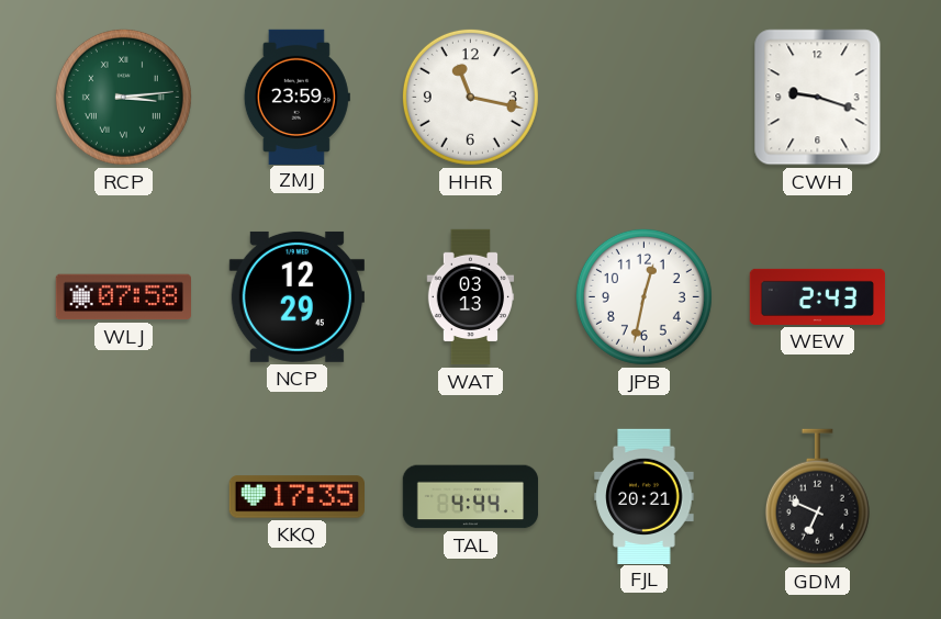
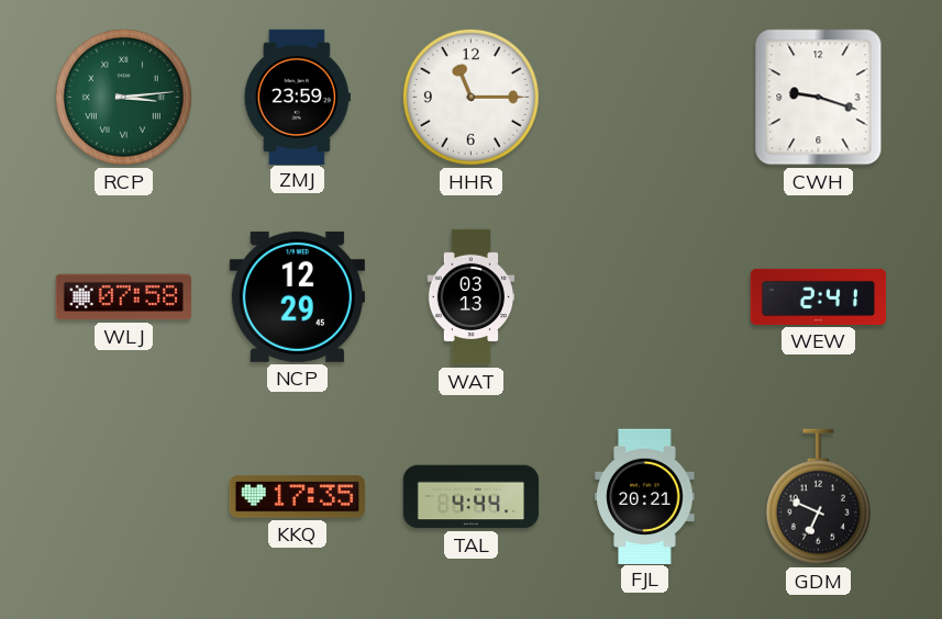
HHR: 11:17 -> 11:15 (470, 97)
JPB: 12:32 -> none (643, 296)
WEW: 2:43 -> 2:41 (819, 296)
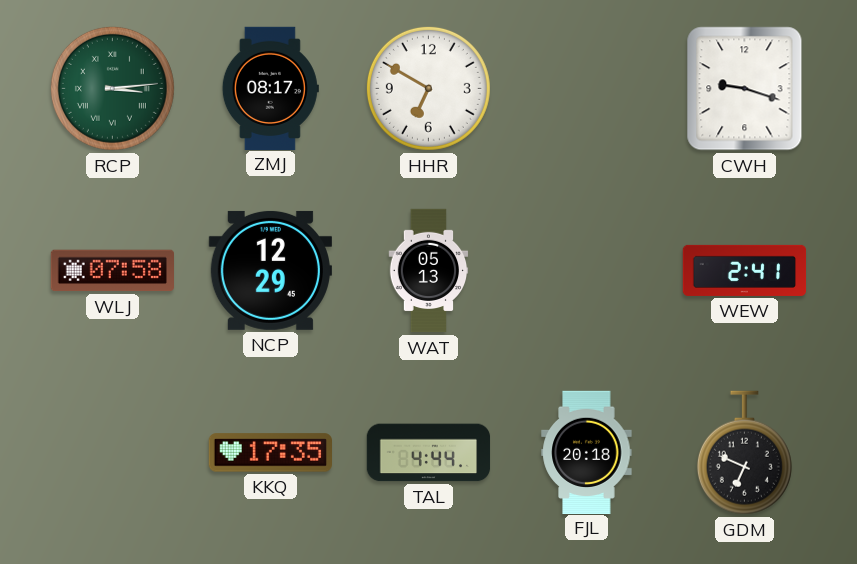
ZMJ: 23:59 -> 08:17 (270, 88)
HHR: 11:15 -> 6:50 (428, 88)
WAT: 03:13 -> 05:13 (429, 271)
FJL: 20:21 -> 20:18 (587, 452)
